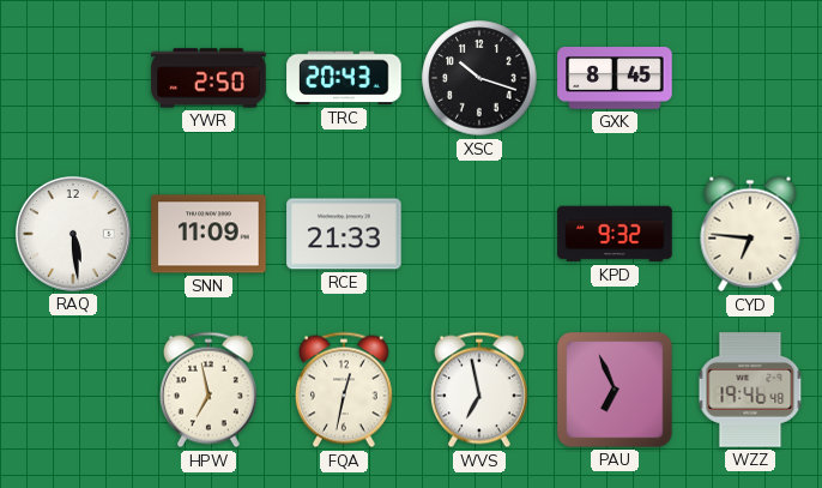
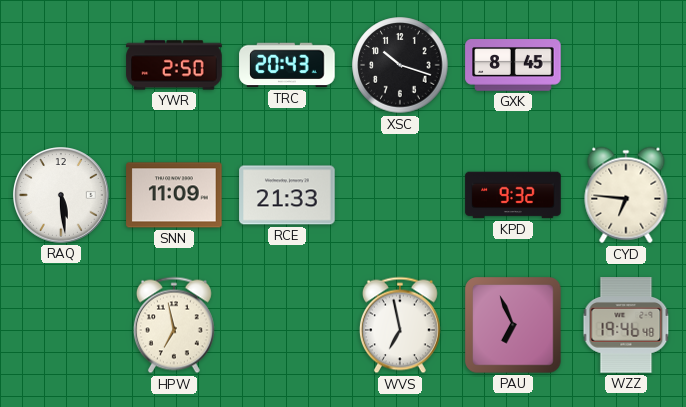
FQA: 12:32 -> none (344, 390)
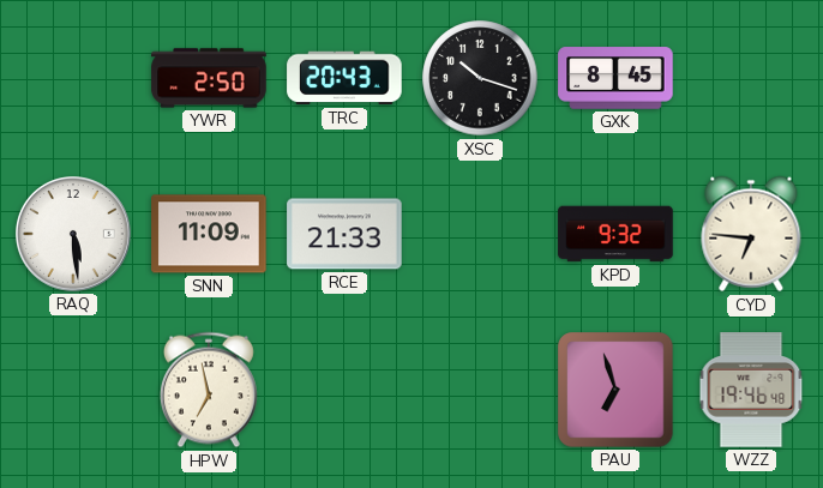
WVS: 6:58 -> none (400, 325)
PAU: 6:56 -> 6:57 (615, 390)
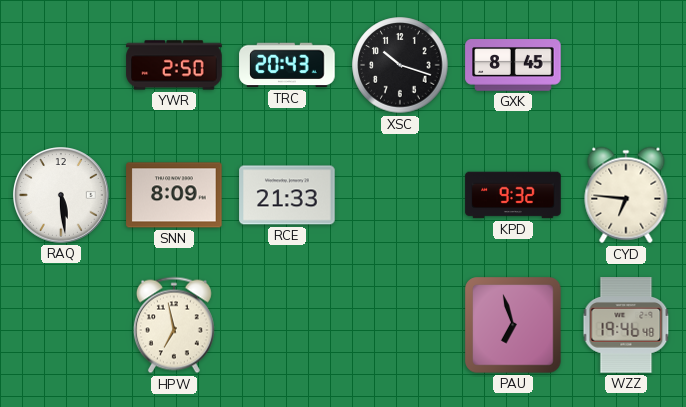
SNN: 11:09 -> 8:09 (174, 195)
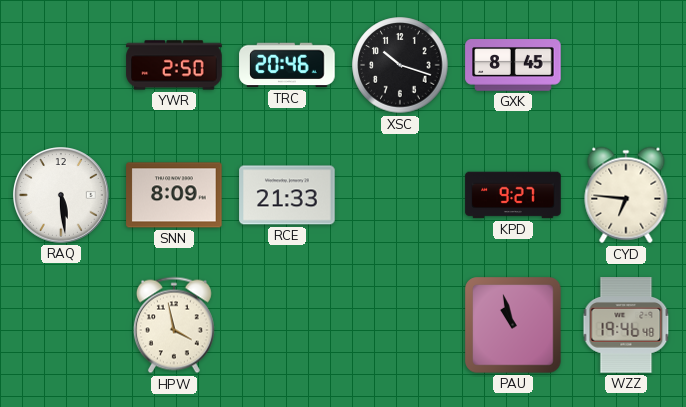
TRC: 20:43 -> 20:46 (287, 65)
KPD: 9:32 -> 9:27 (513, 195)
HPW: 6:58 -> 3:58 (174, 325)
PAU: 6:57 -> 10:57 (513, 325)
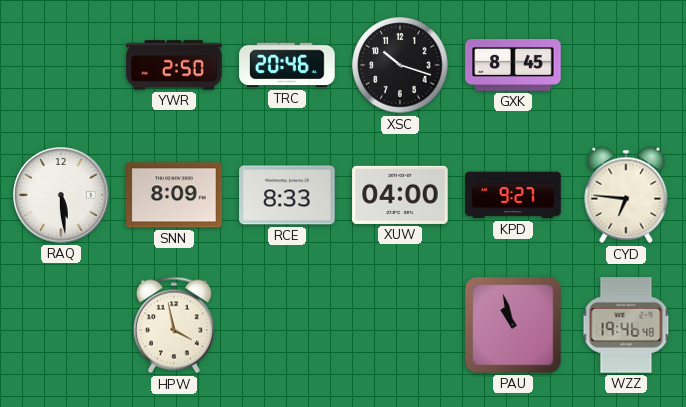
RCE: 21:33 -> 8:33 (287, 195)
XUW: none -> 04:00 (400, 195)
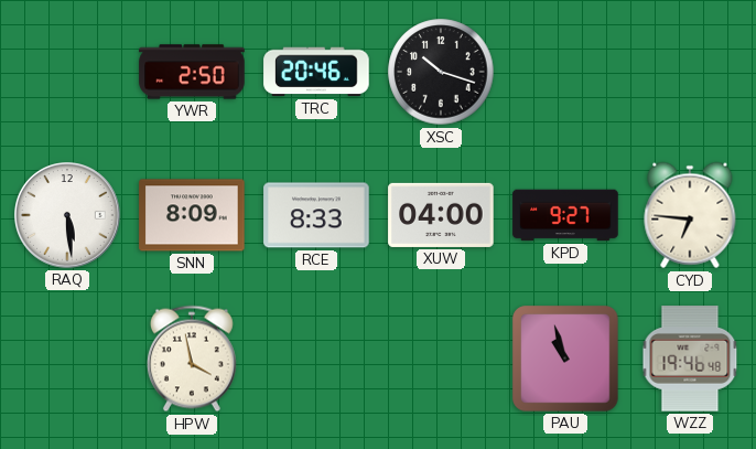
GXK: 8:45 -> none (513, 65)
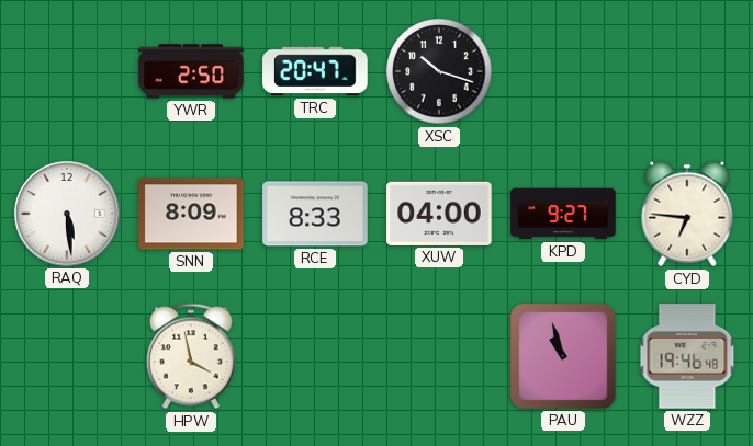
TRC: 20:46 -> 20:47 (315, 71)
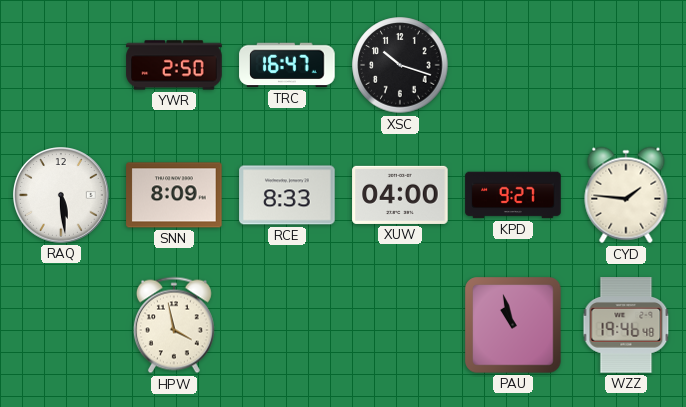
TRC: 20:47 -> 16:47 (287, 65)
CYD: 6:46 -> 1:46 (626, 195)
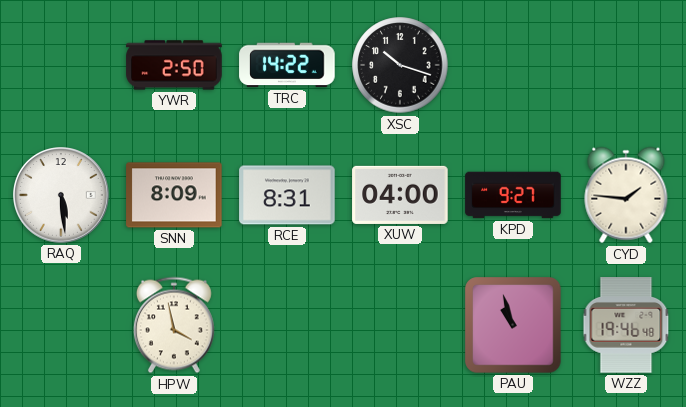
TRC: 16:47 -> 14:22 (287, 65)
RCE: 8:33 -> 8:31 (287, 195)
